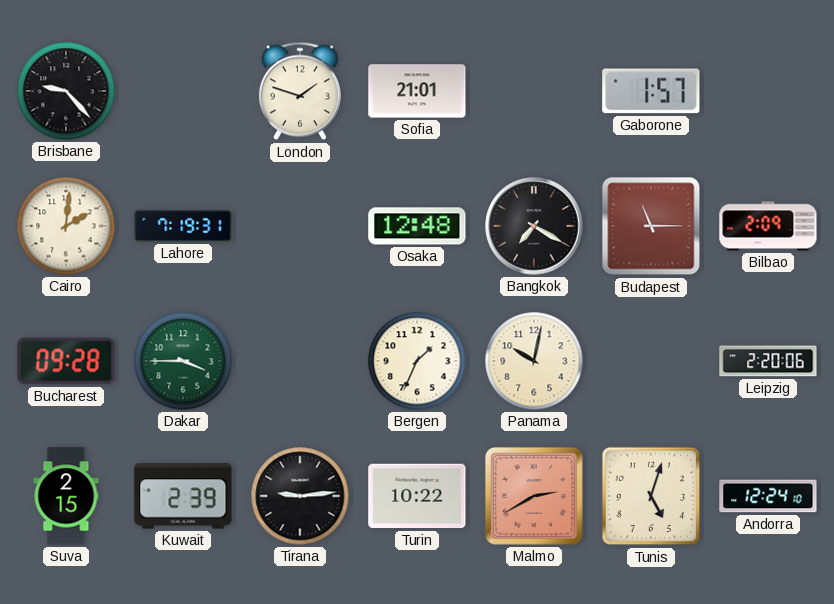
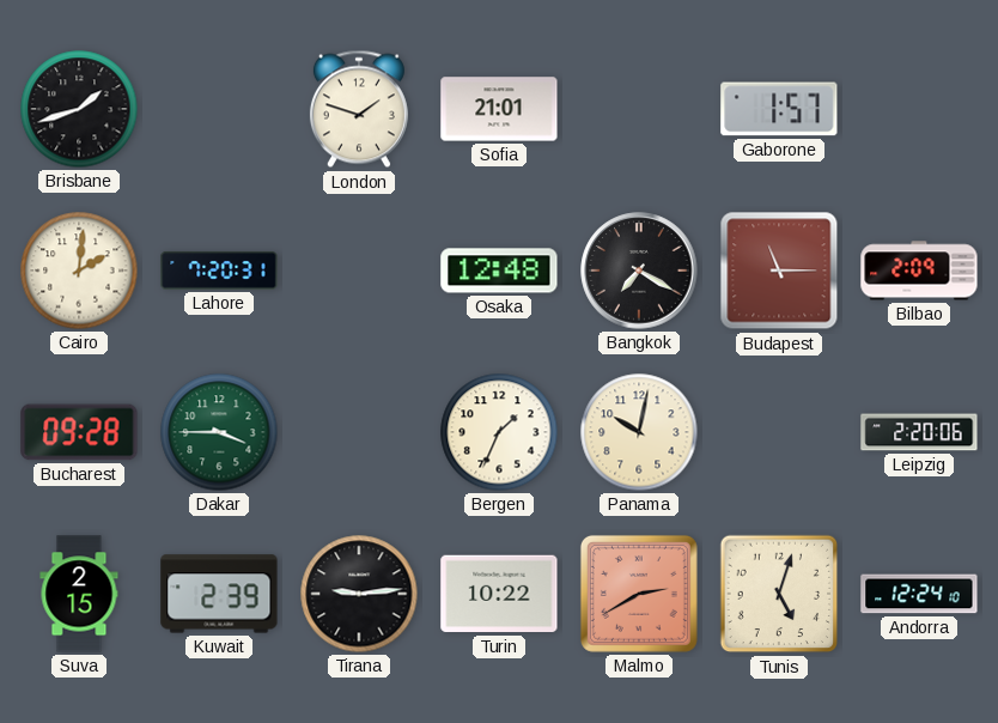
Brisbane: 9:23 -> 1:42 (79, 109)
Lahore: 7:19 -> 7:20 (219, 271)
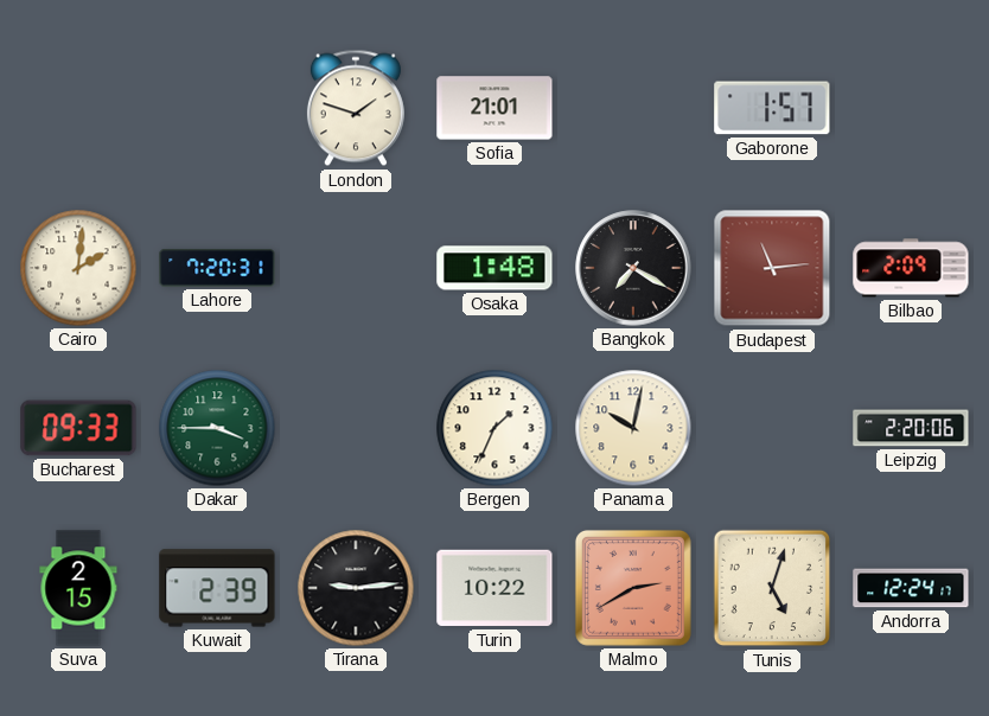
Brisbane: 1:42 -> none (79, 109)
Osaka: 12:48 -> 1:48 (494, 268)
Budapest: 11:15 -> 11:14 (772, 268)
Bucharest: 09:28 -> 09:33 (78, 428)
Andorra: 12:24:10 -> 12:24:17 (911, 588)
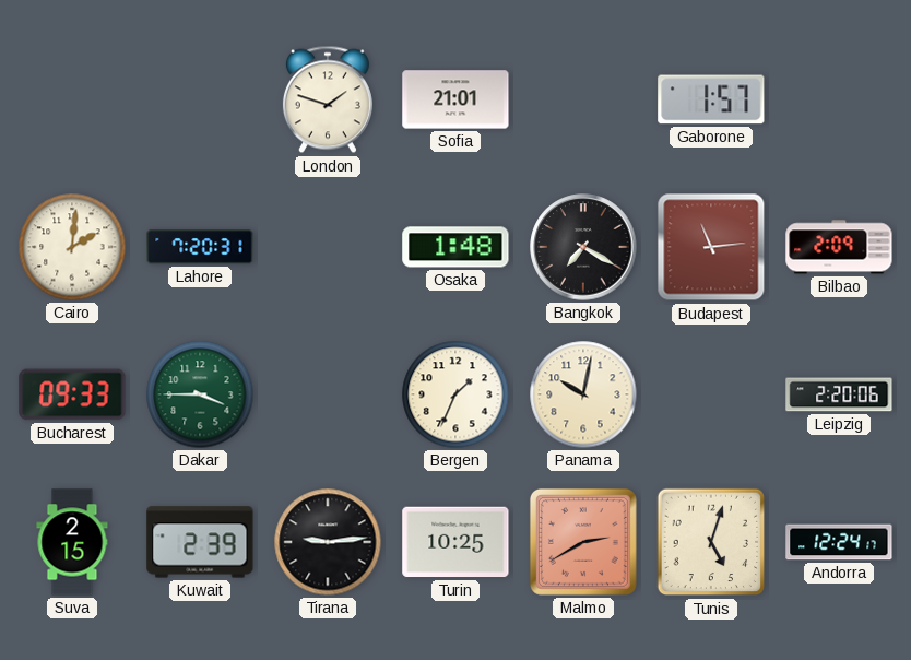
Turin: 10:22 -> 10:25 (456, 542)
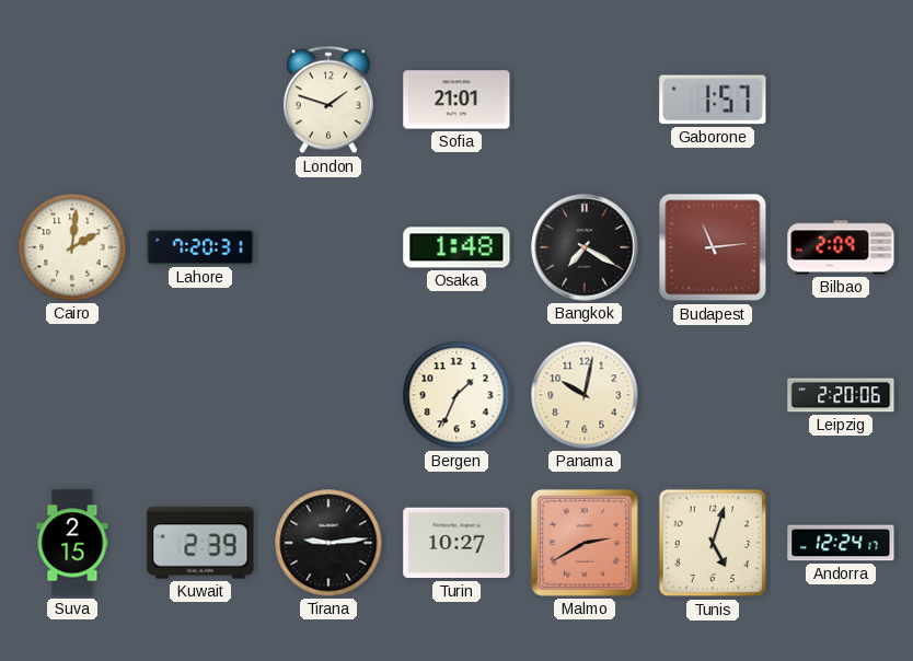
Bucharest: 09:33 -> none (72, 394)
Dakar: 3:45 -> none (200, 394)
Turin: 10:25 -> 10:27 (457, 543)
